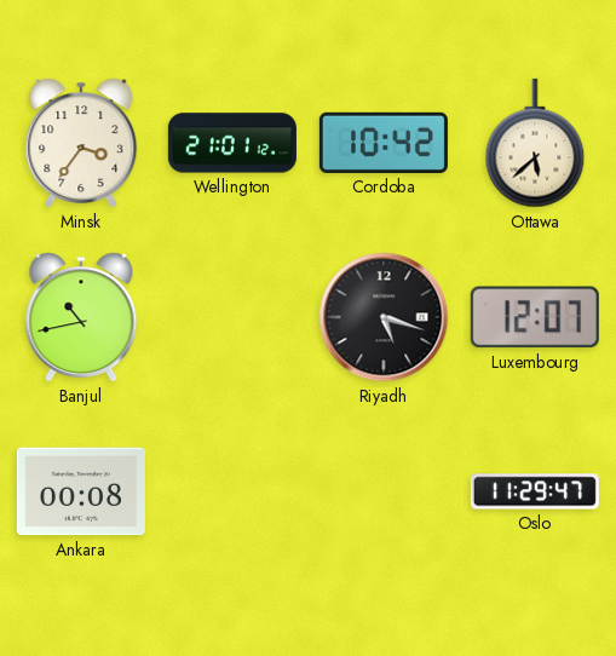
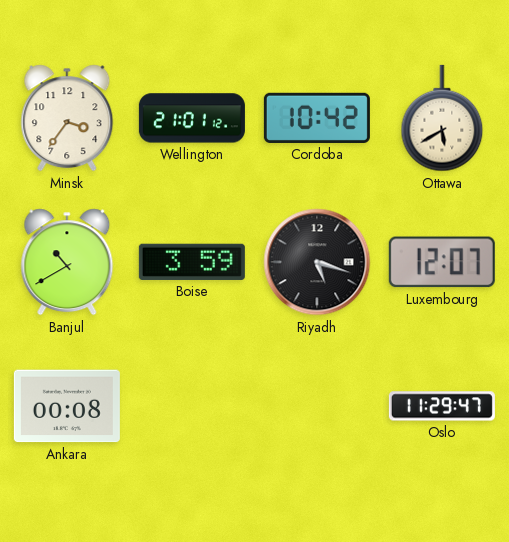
Ottawa: 5:38 -> 5:40 (442, 118)
Banjul: 10:43 -> 10:40 (67, 262)
Boise: none -> 3:59 (192, 262)
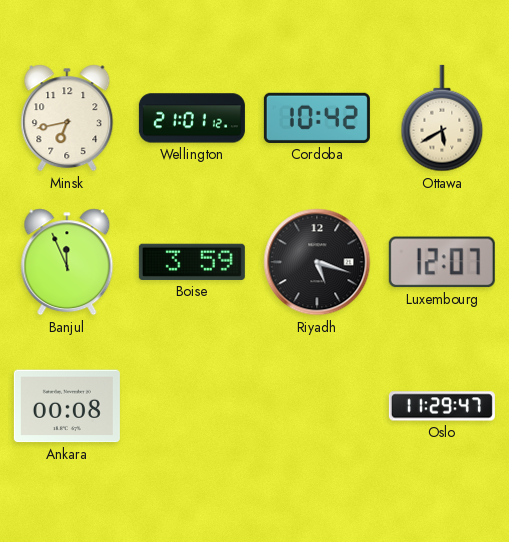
Minsk: 3:36 -> 6:43 (67, 118)
Banjul: 10:40 -> 11:56 (67, 262)
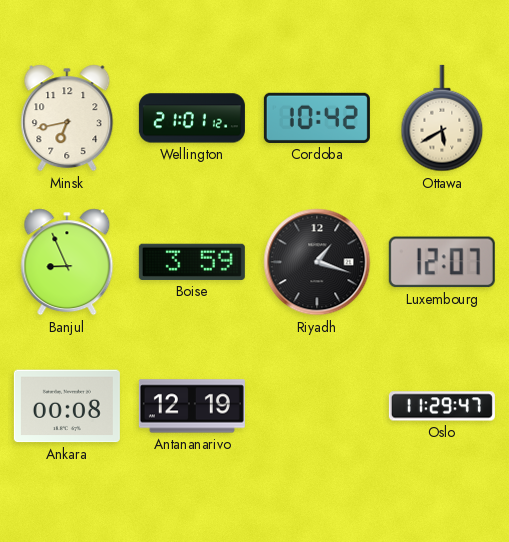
Banjul: 11:56 -> 8:56 (67, 262)
Riyadh: 5:18 -> 1:18 (317, 262)
Antananarivo: none -> 12:19 (192, 406)
